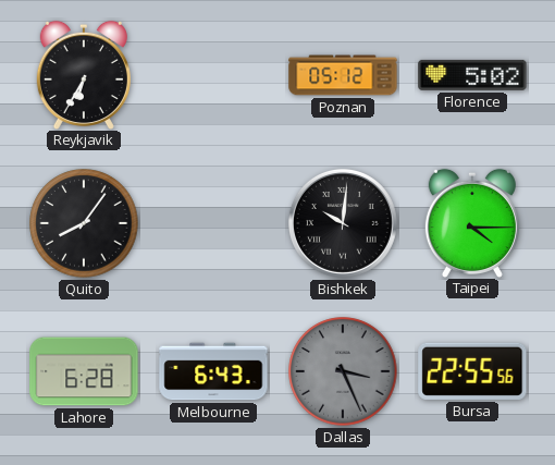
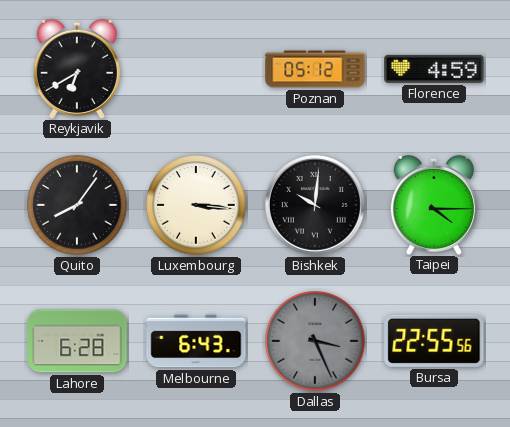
Reykjavik: 6:35 -> 6:40 (77, 68)
Florence: 5:02 -> 4:59 (434, 69)
Luxembourg: none -> 3:16 (196, 205)
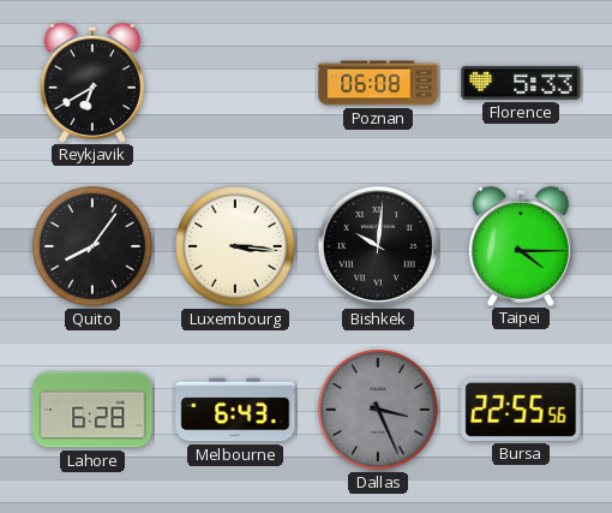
Poznan: 05:12 -> 06:08 (378, 83)
Florence: 4:59 -> 5:33 (521, 83)
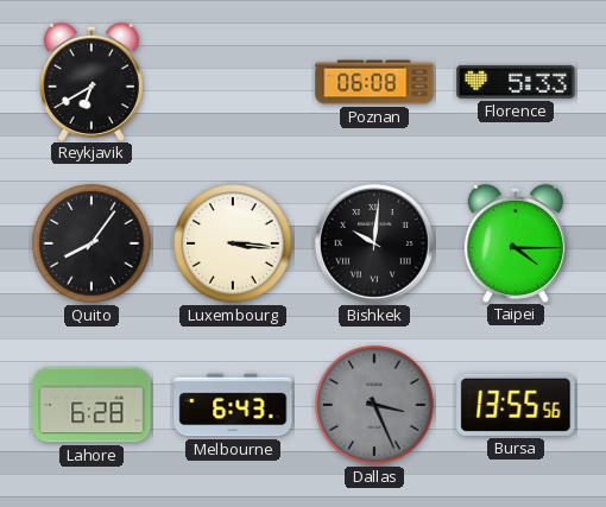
Bursa: 22:55 -> 13:55 (516, 405)
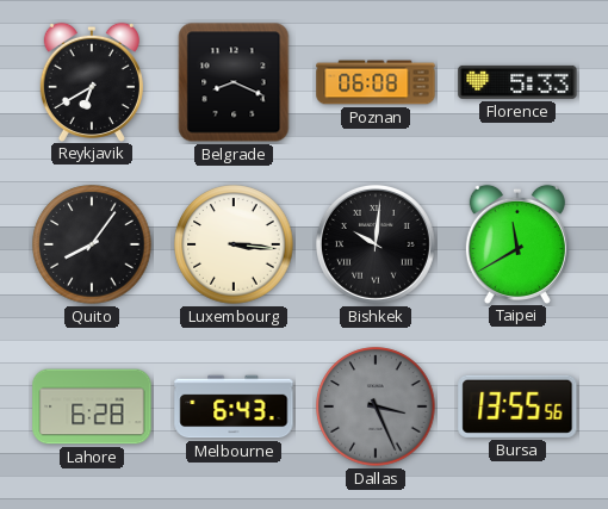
Belgrade: none -> 8:19 (234, 82)
Taipei: 4:15 -> 11:40 (517, 243)
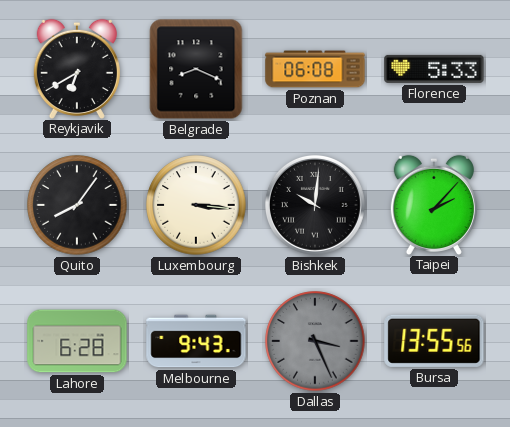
Taipei: 11:40 -> 2:07 (434, 204)
Melbourne: 6:43 -> 9:43 (196, 341)
